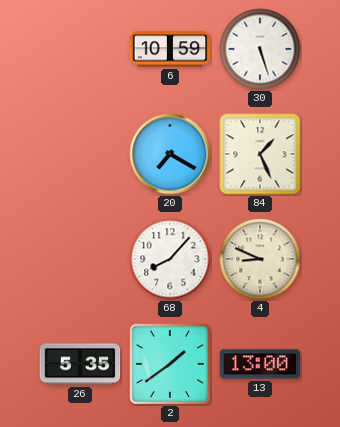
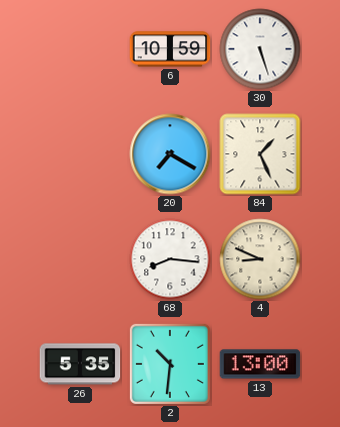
68: 8:07 -> 8:16 (170, 259)
2: 1:39 -> 10:31 (170, 364)
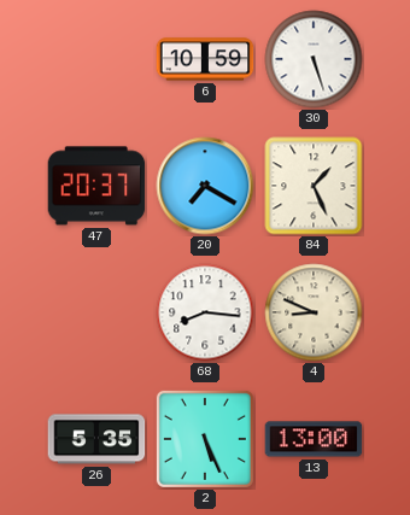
47: none -> 20:37 (96, 186)
2: 10:31 -> 5:26 (205, 439)
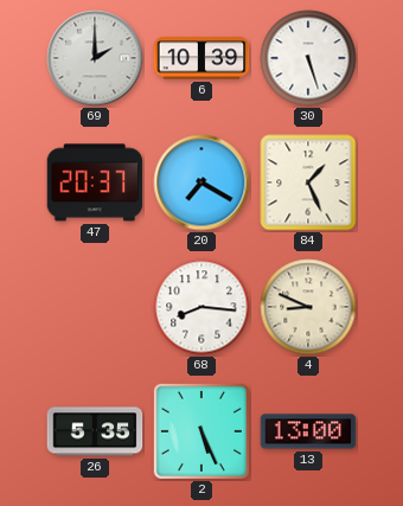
69: none -> 2:00 (95, 58)
6: 10:59 -> 10:39 (201, 58)
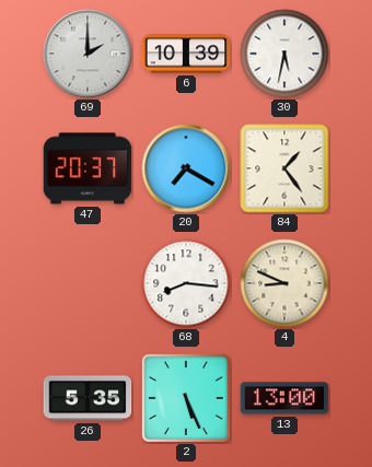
30: 5:27 -> 5:32 (284, 54)
84: 1:26 -> 1:24 (284, 168)
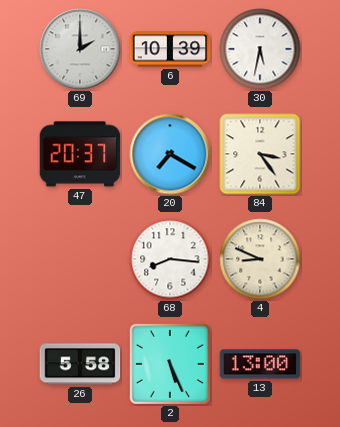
84: 1:24 -> 3:24 (260, 154)
26: 5:35 -> 5:58 (80, 364)
